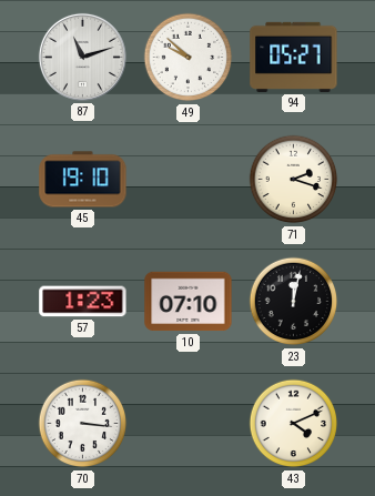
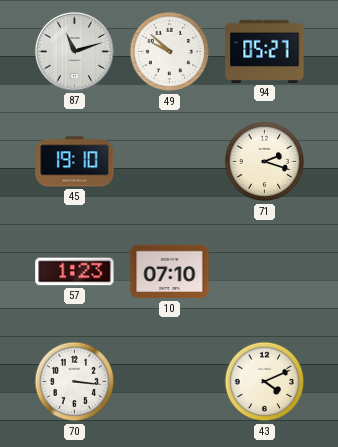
23: 12:02 -> none (294, 302)
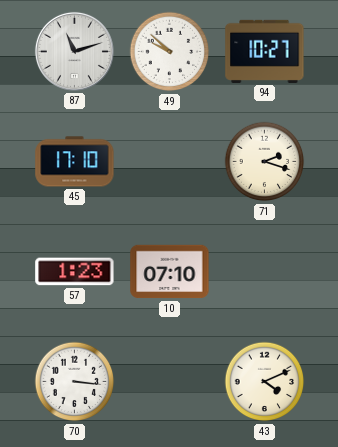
94: 05:27 -> 10:27 (265, 51)
45: 19:10 -> 17:10 (75, 162)
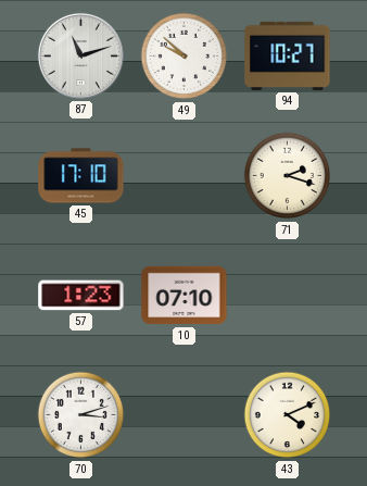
70: 3:16 -> 3:12 (81, 415)
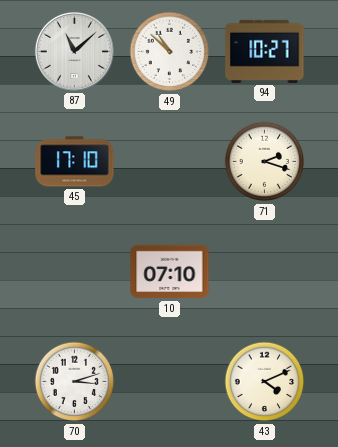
87: 11:12 -> 11:08 (74, 51)
49: 9:52 -> 10:52 (170, 52)
57: 1:23 -> none (81, 296)
